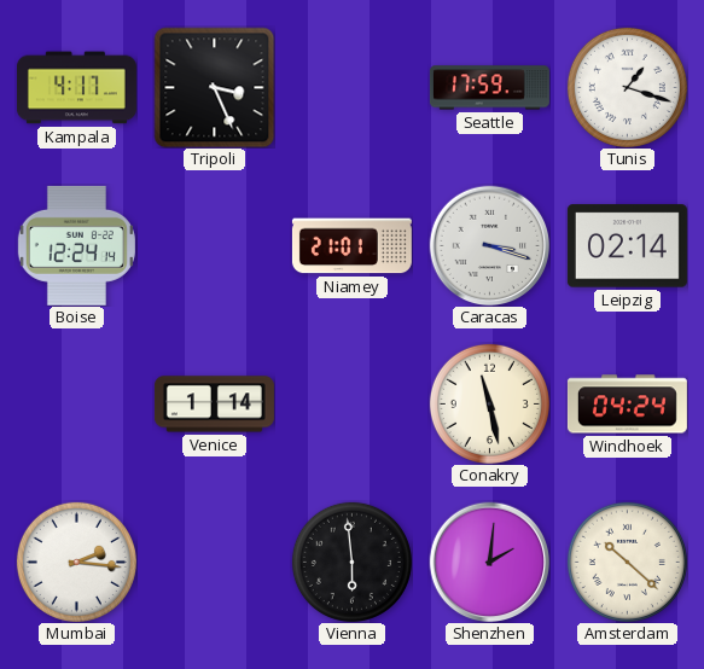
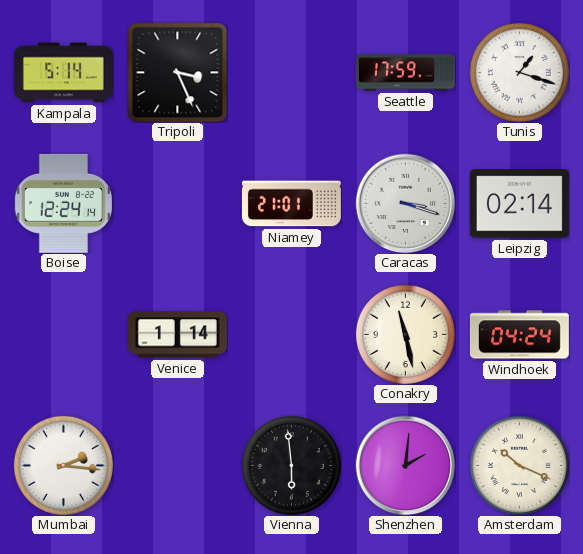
Kampala: 4:17 -> 5:14 (63, 73)
Amsterdam: 10:22 -> 10:19 (519, 465)
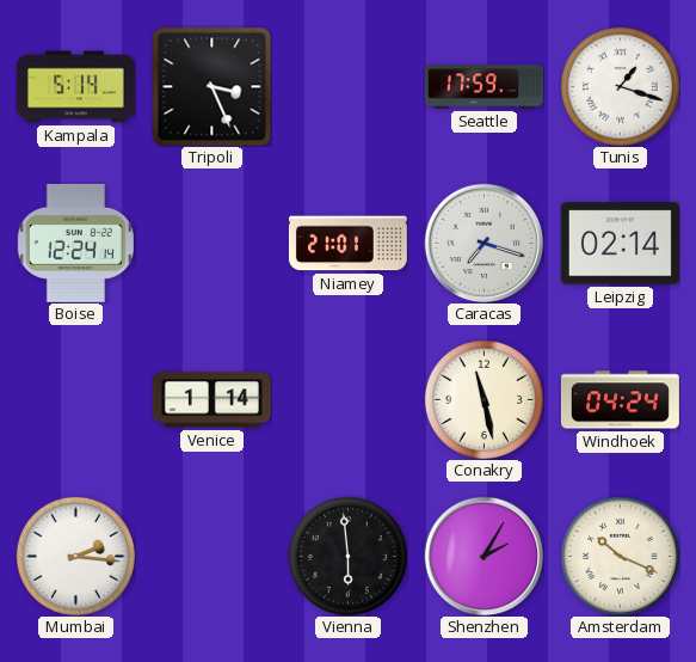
Caracas: 3:18 -> 7:18 (483, 243)
Shenzhen: 2:01 -> 2:05 (483, 556)
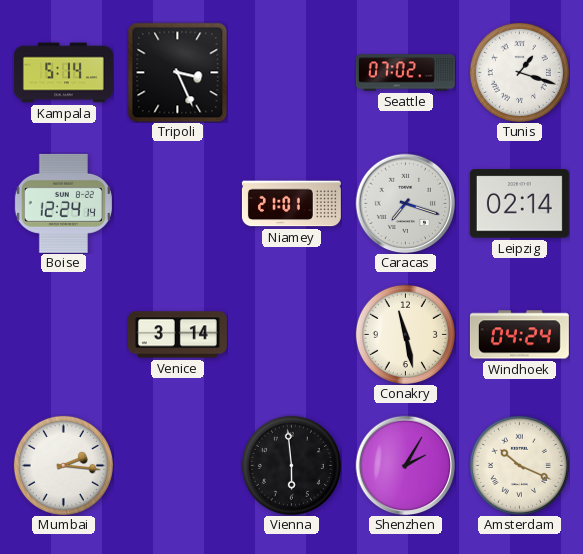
Seattle: 17:59 -> 07:02 (405, 73)
Venice: 1:14 -> 3:14 (177, 335)
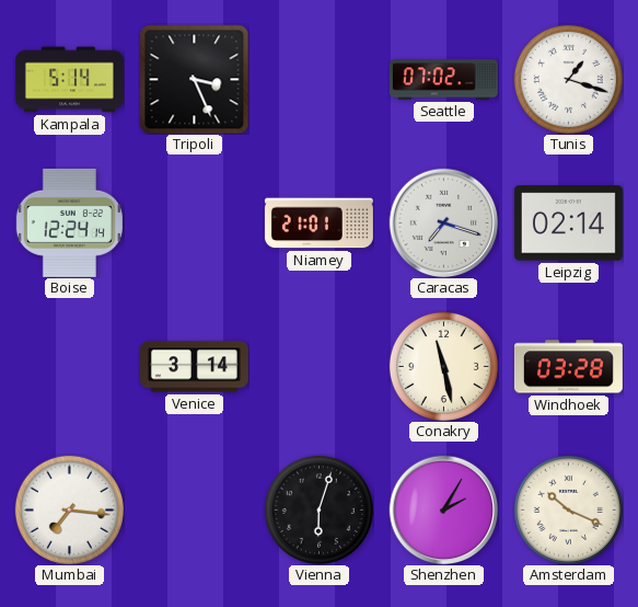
Windhoek: 04:24 -> 03:28 (568, 367)
Mumbai: 2:16 -> 7:16 (69, 509)
Vienna: 5:59 -> 6:03 (318, 509)
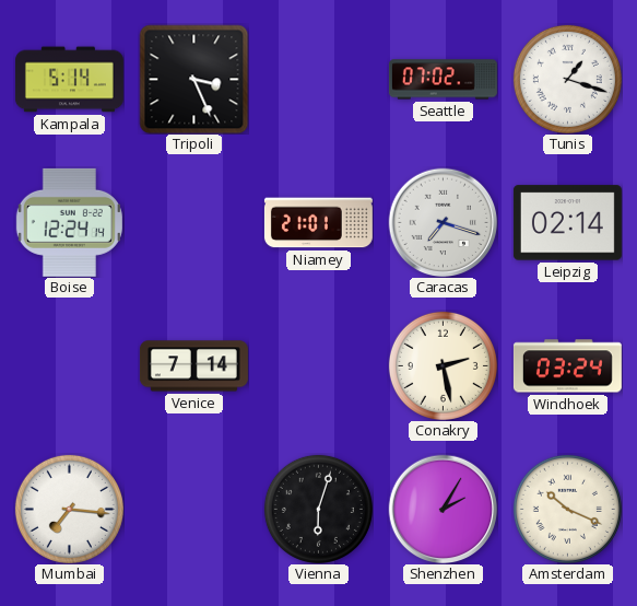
Venice: 3:14 -> 7:14 (193, 366)
Conakry: 11:28 -> 2:28 (443, 365)
Windhoek: 03:28 -> 03:24 (567, 366)
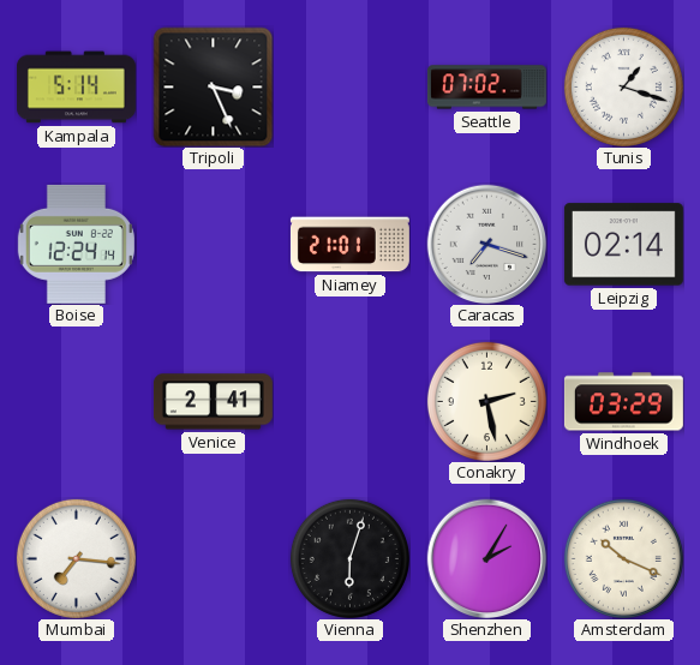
Venice: 7:14 -> 2:41 (213, 402)
Windhoek: 03:24 -> 03:29 (623, 402)
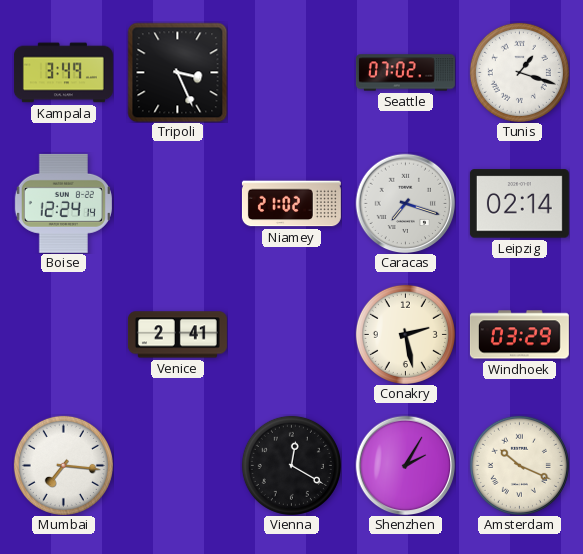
Kampala: 5:14 -> 3:49 (63, 73)
Niamey: 21:01 -> 21:02 (291, 204)
Vienna: 6:03 -> 12:20 (291, 465)
